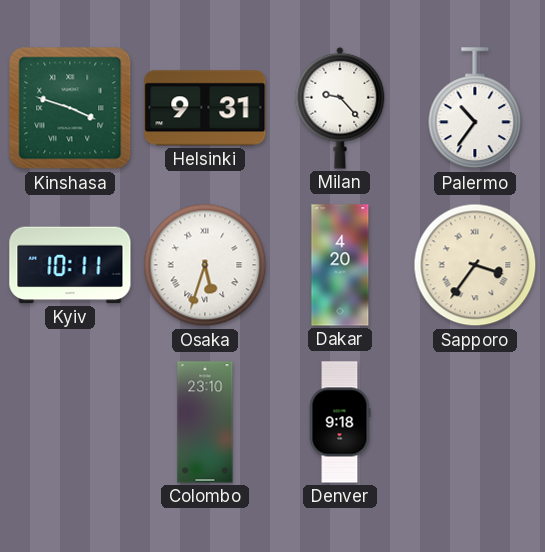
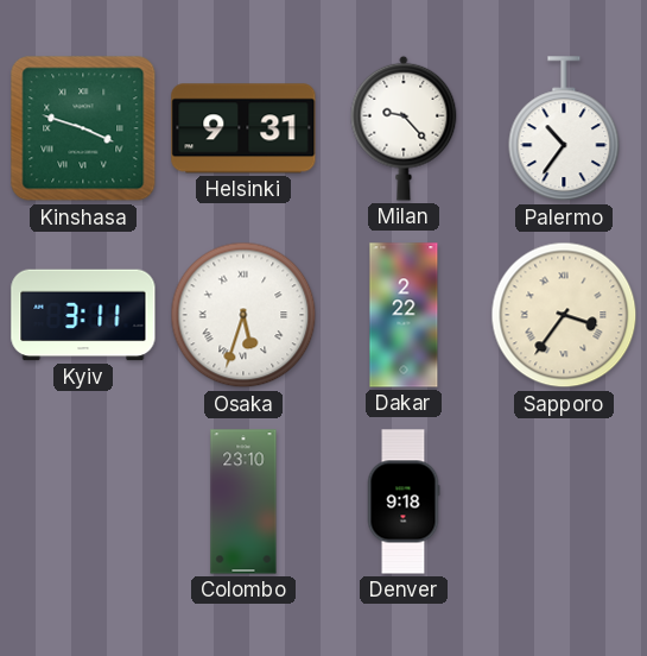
Kyiv: 10:11 -> 3:11 (83, 315)
Dakar: 4:20 -> 2:22 (404, 315)
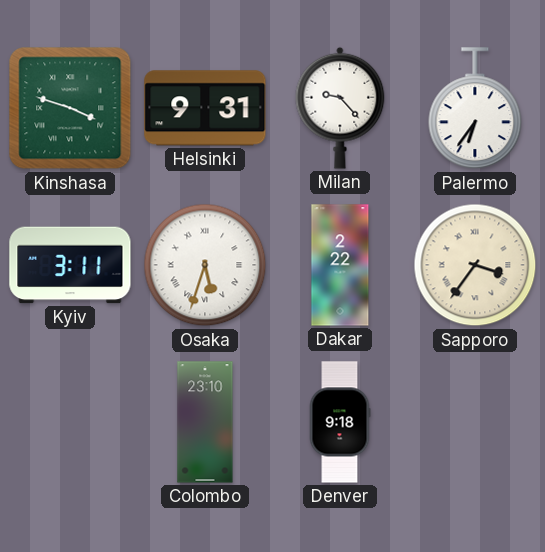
Palermo: 10:36 -> 6:36 (475, 109)
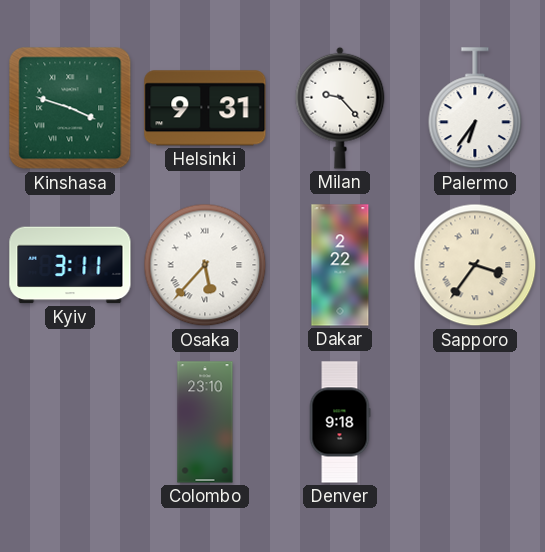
Osaka: 5:33 -> 5:37 (205, 265)
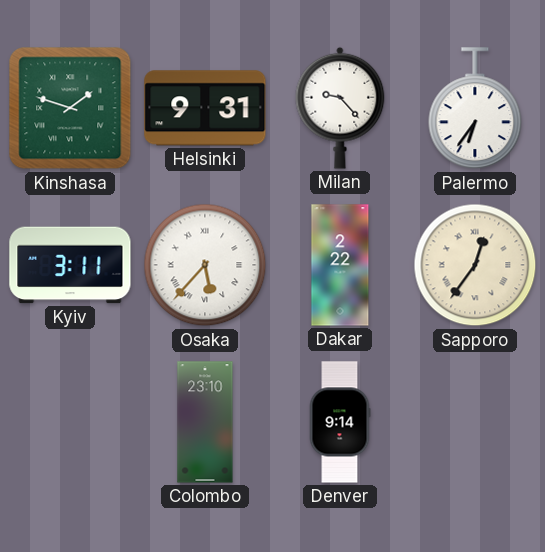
Kinshasa: 3:48 -> 1:48 (70, 108)
Sapporo: 3:36 -> 12:36 (475, 265)
Denver: 9:18 -> 9:14 (340, 422)
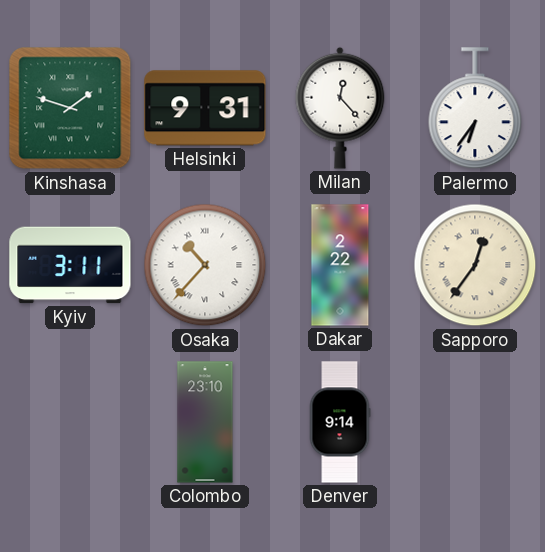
Milan: 9:23 -> 12:23 (340, 108)
Osaka: 5:37 -> 10:37 (205, 265)
